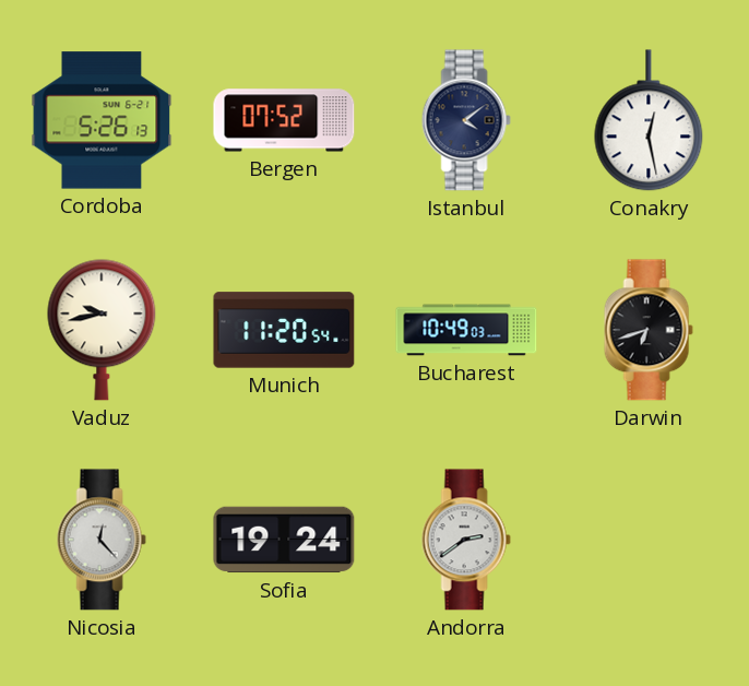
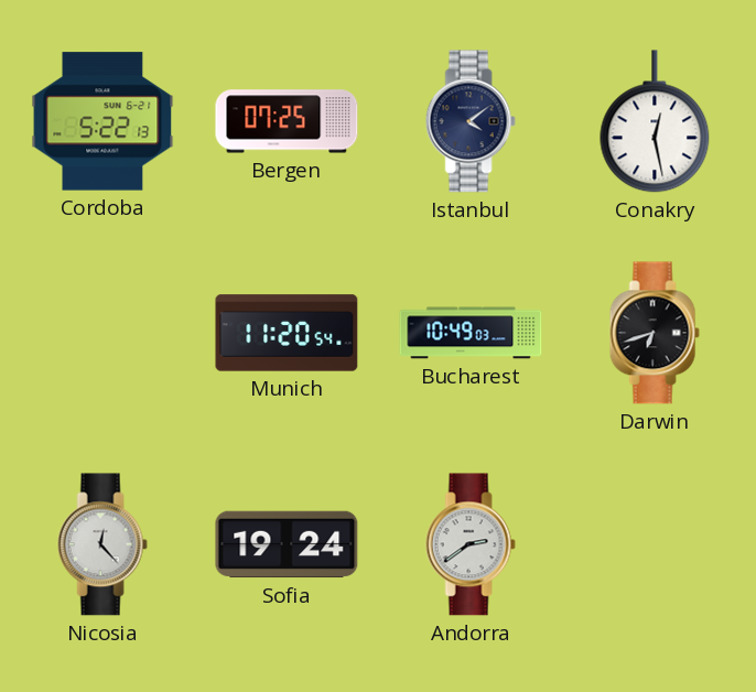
Cordoba: 5:26 -> 5:22 (102, 121)
Bergen: 07:52 -> 07:25 (287, 121)
Vaduz: 9:43 -> none (102, 330)
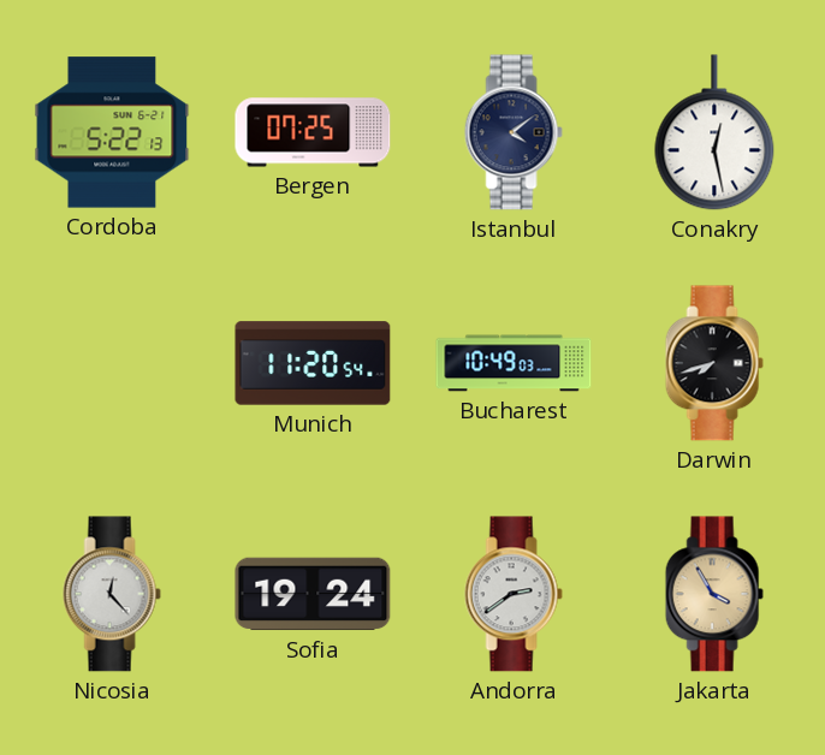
Darwin: 6:42 -> 7:42 (714, 363)
Jakarta: none -> 3:55 (714, 594)
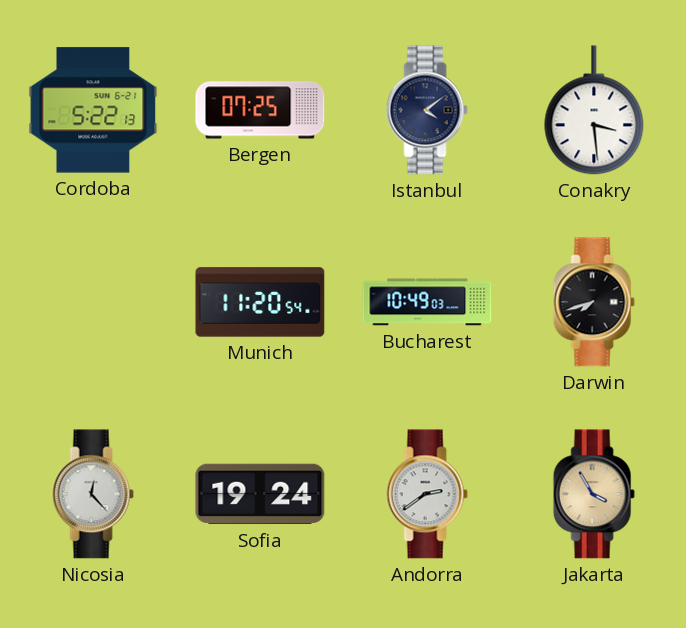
Conakry: 12:28 -> 3:29 (594, 110)
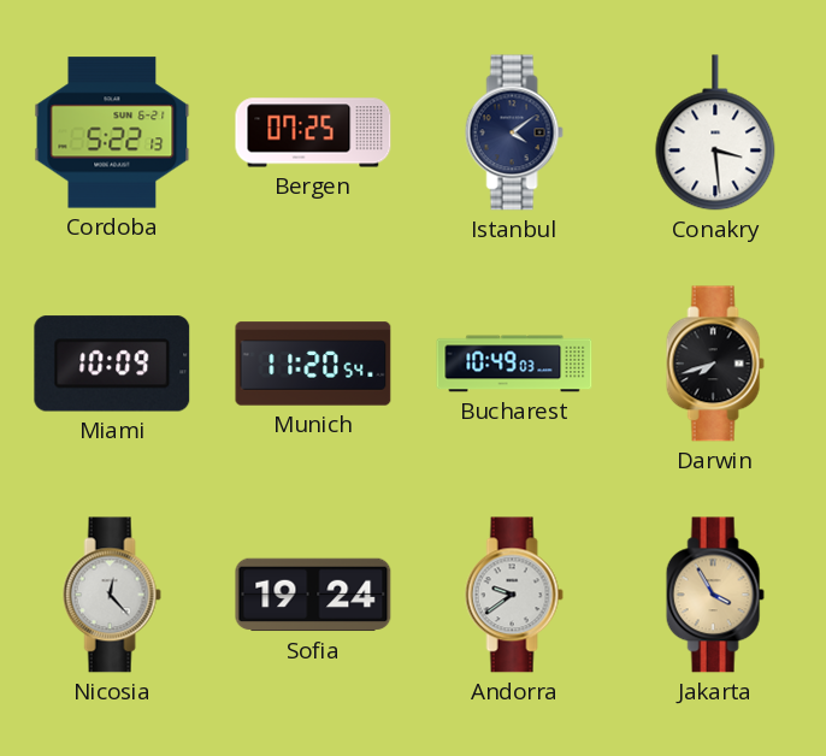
Miami: none -> 10:09 (112, 364)
Andorra: 2:39 -> 9:39 (514, 595)
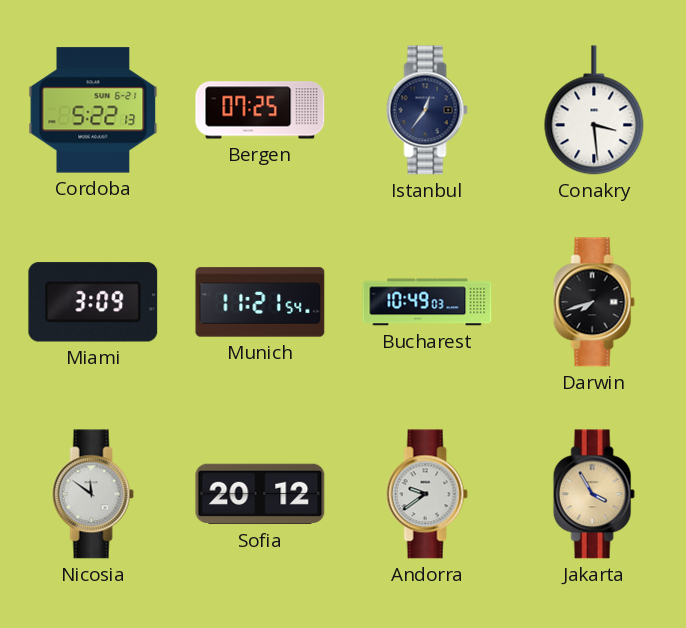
Istanbul: 4:09 -> 12:36 (427, 110)
Miami: 10:09 -> 3:09 (93, 302)
Munich: 11:20 -> 11:21 (260, 302)
Nicosia: 12:23 -> 11:51 (93, 494)
Sofia: 19:24 -> 20:12 (260, 494)
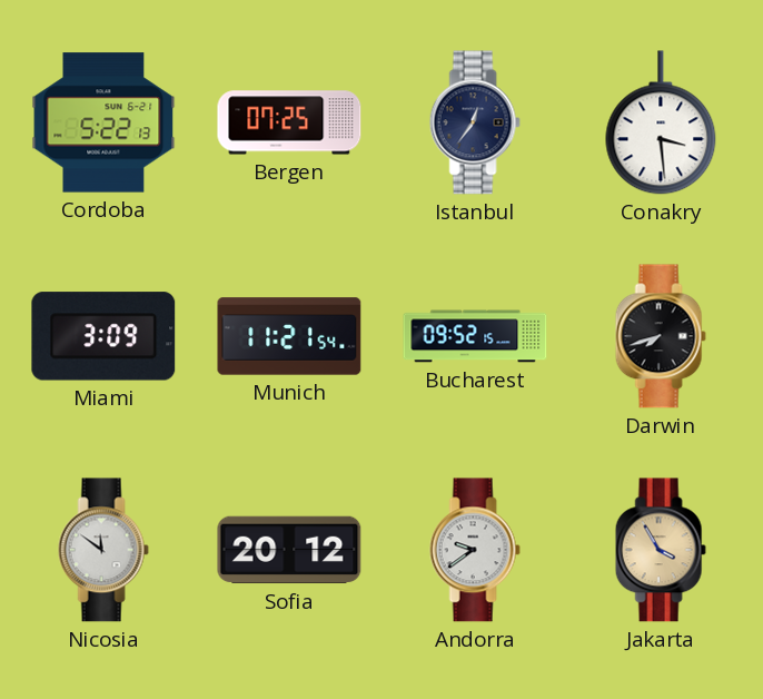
Bucharest: 10:49 -> 09:52 (475, 336)
